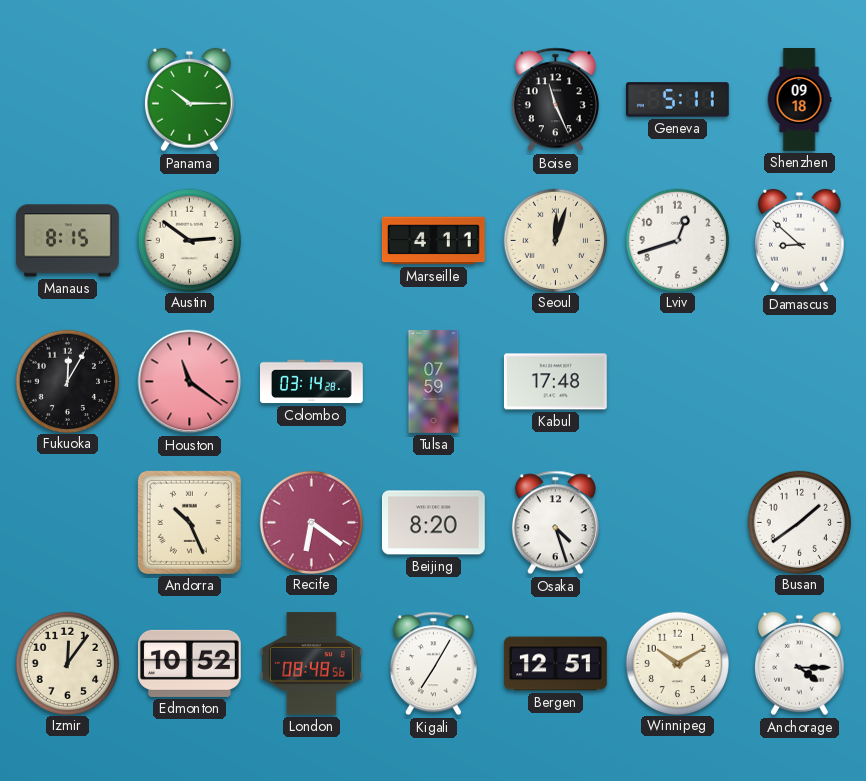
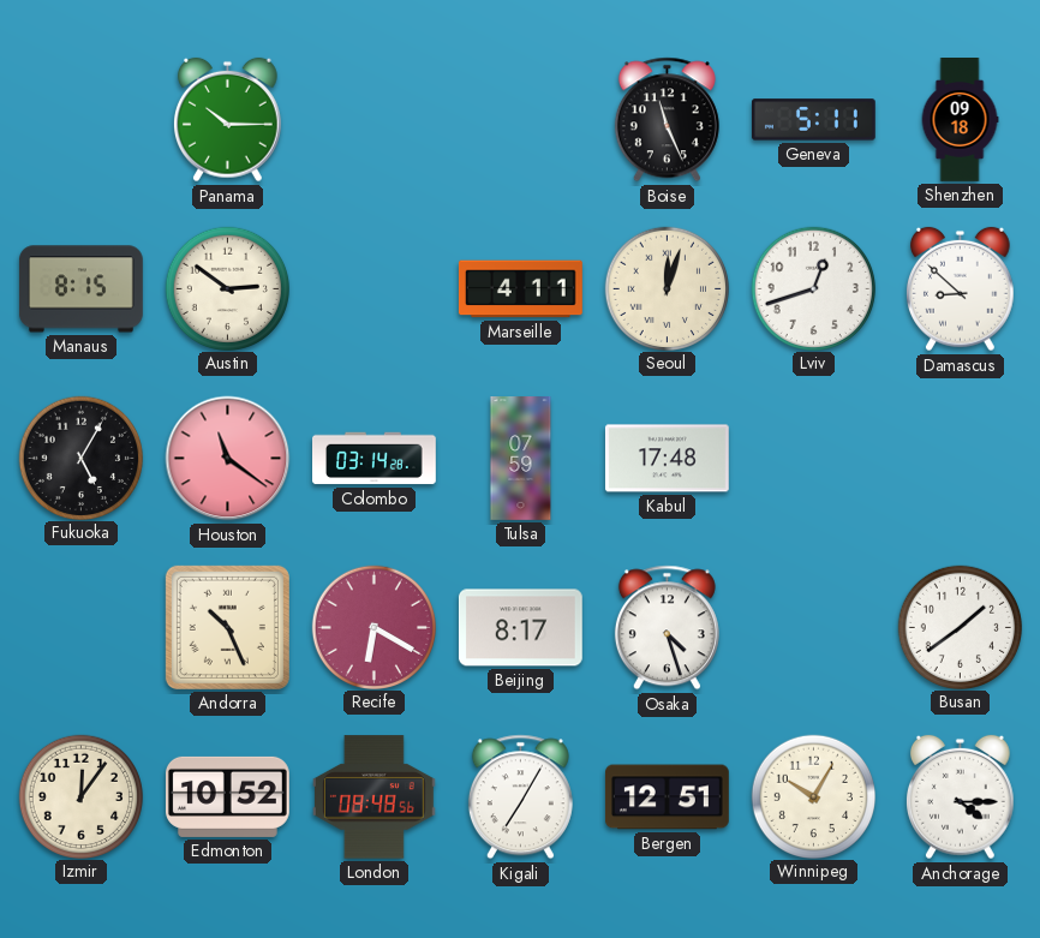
Fukuoka: 12:05 -> 5:05 (80, 458)
Recife: 6:21 -> 6:20 (373, 627)
Beijing: 8:20 -> 8:17 (520, 628)
Winnipeg: 10:10 -> 10:05 (813, 796)
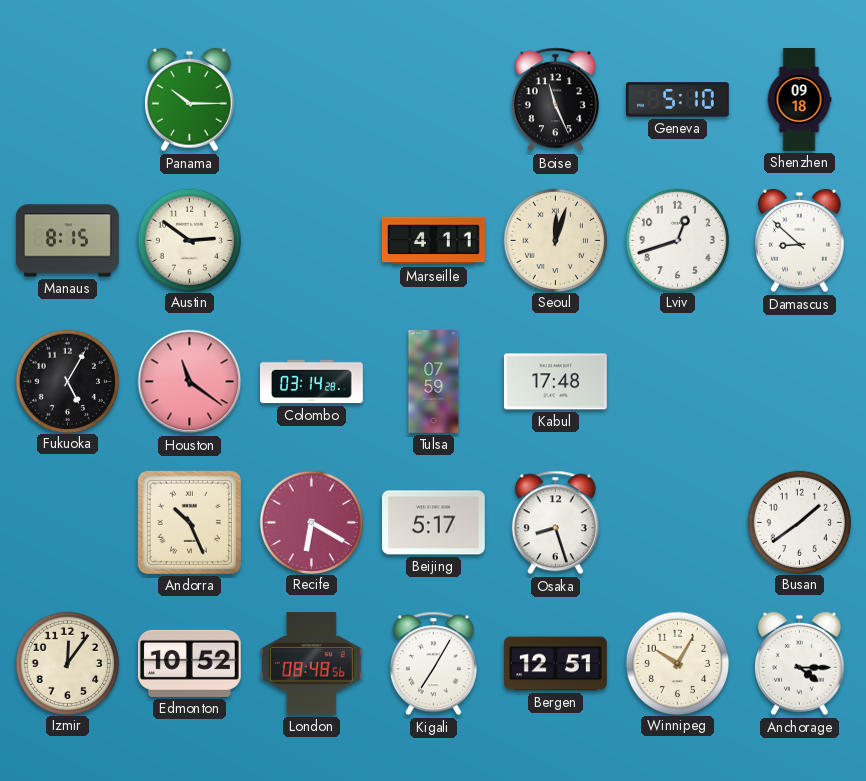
Geneva: 5:11 -> 5:10 (677, 100)
Beijing: 8:17 -> 5:17 (433, 523)
Osaka: 4:27 -> 8:27 (555, 523)
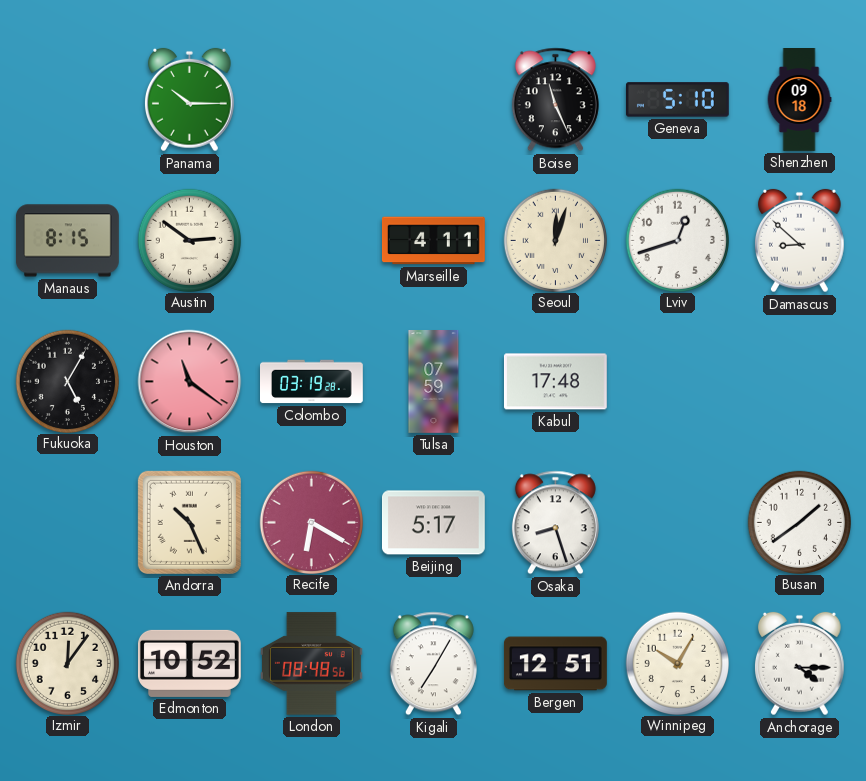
Colombo: 03:14 -> 03:19 (312, 382)
